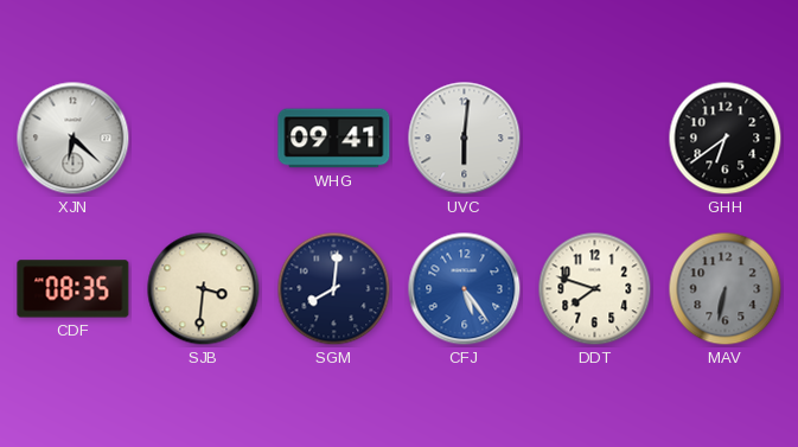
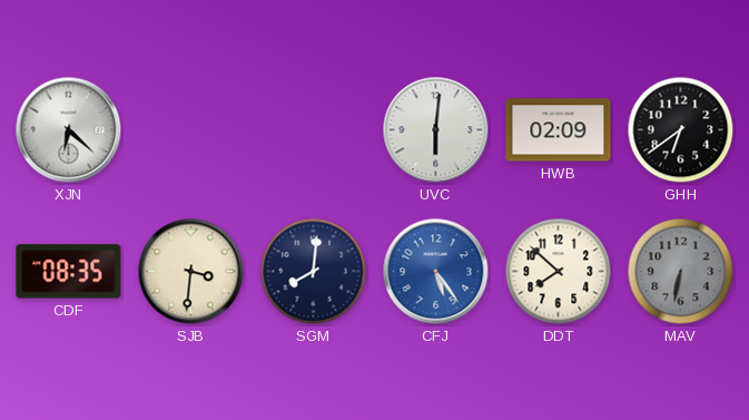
WHG: 09:41 -> none (334, 139)
HWB: none -> 02:09 (559, 130)
DDT: 7:48 -> 7:52 (559, 272)
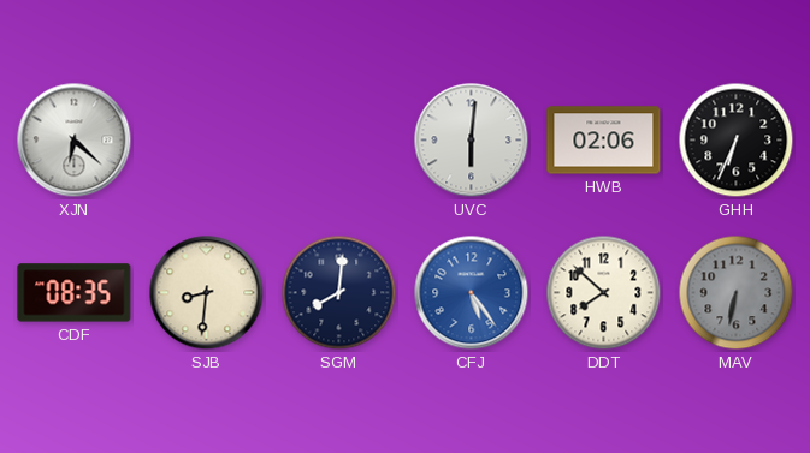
HWB: 02:09 -> 02:06 (604, 141)
GHH: 6:39 -> 6:34 (737, 141)
SJB: 3:31 -> 8:31 (207, 293)
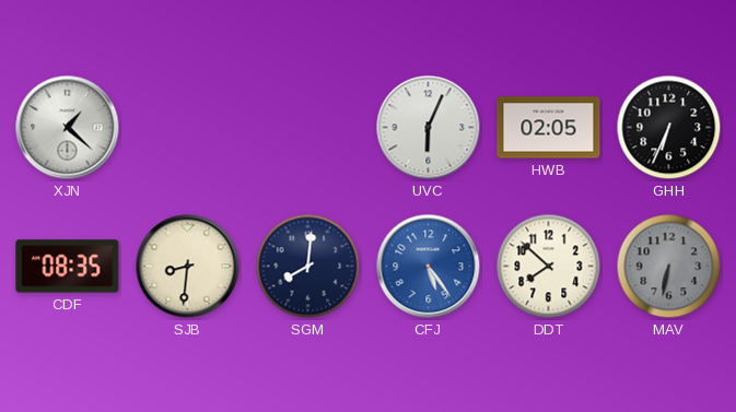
XJN: 6:22 -> 1:22 (68, 128)
UVC: 6:01 -> 6:04 (429, 128)
HWB: 02:06 -> 02:05 (549, 128)
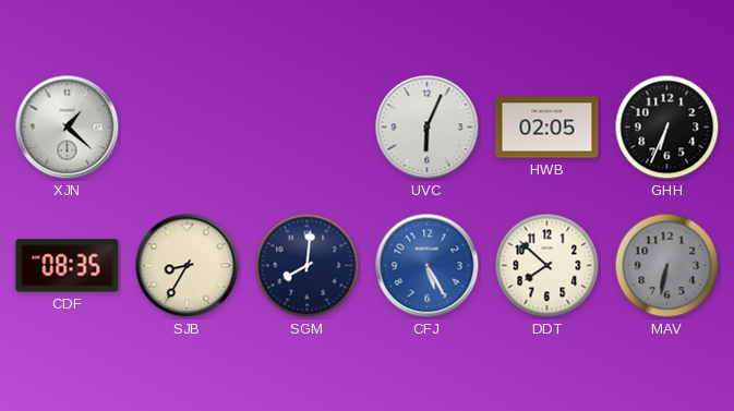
SJB: 8:31 -> 8:35 (188, 266)
CFJ: 5:24 -> 5:25 (428, 266)
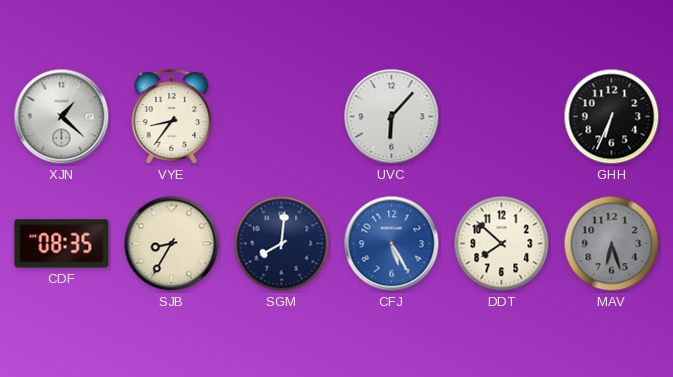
VYE: none -> 8:36 (172, 117)
UVC: 6:04 -> 6:07 (392, 117)
HWB: 02:05 -> none (548, 128)
MAV: 6:32 -> 6:27 (612, 244)
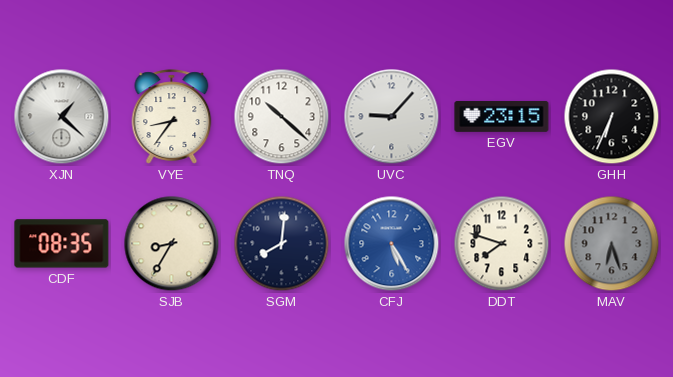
TNQ: none -> 10:22 (282, 117)
UVC: 6:07 -> 9:07 (392, 117)
EGV: none -> 23:15 (502, 116)
DDT: 7:52 -> 7:48 (502, 244)
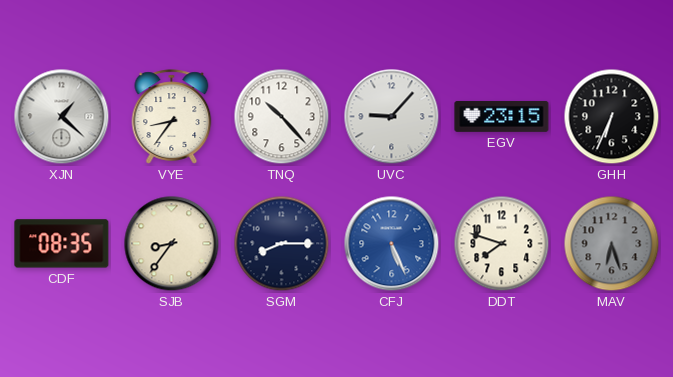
TNQ: 10:22 -> 10:23 (282, 117)
SJB: 8:35 -> 8:36 (172, 244)
SGM: 8:01 -> 8:15 (282, 244)
CFJ: 5:25 -> 5:26 (392, 244)
